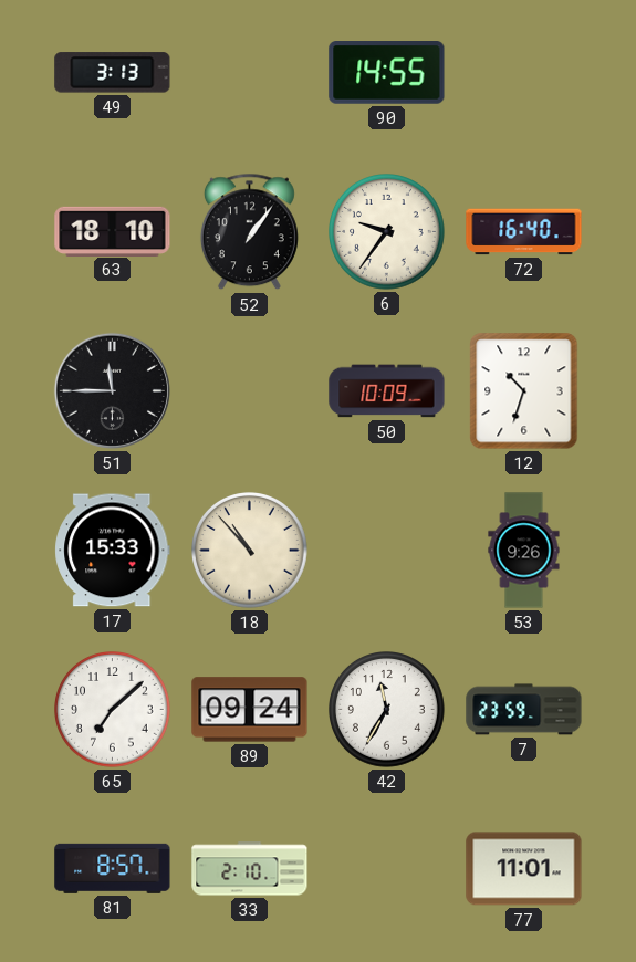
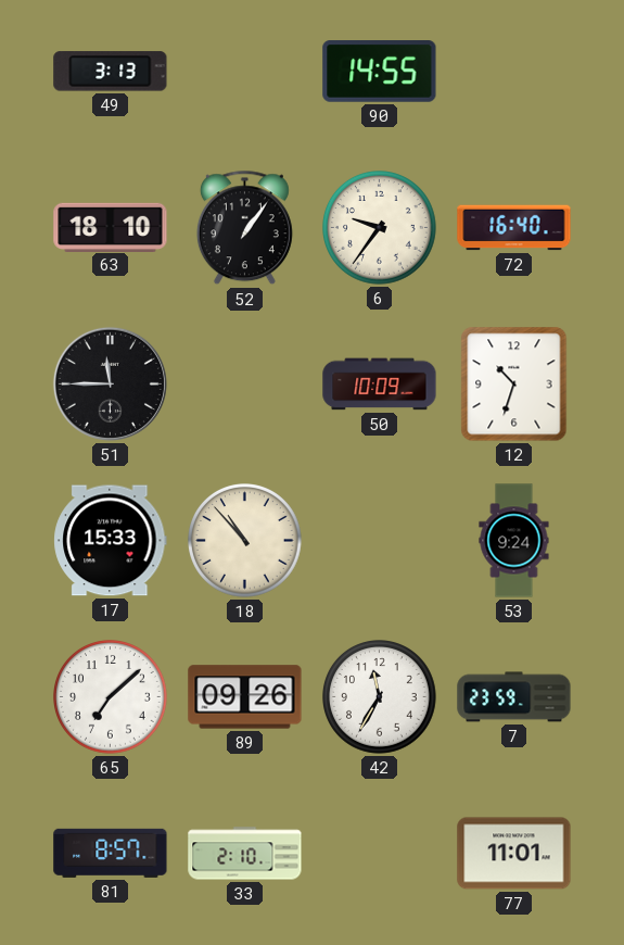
53: 9:26 -> 9:24 (514, 541)
89: 09:24 -> 09:26 (245, 697)
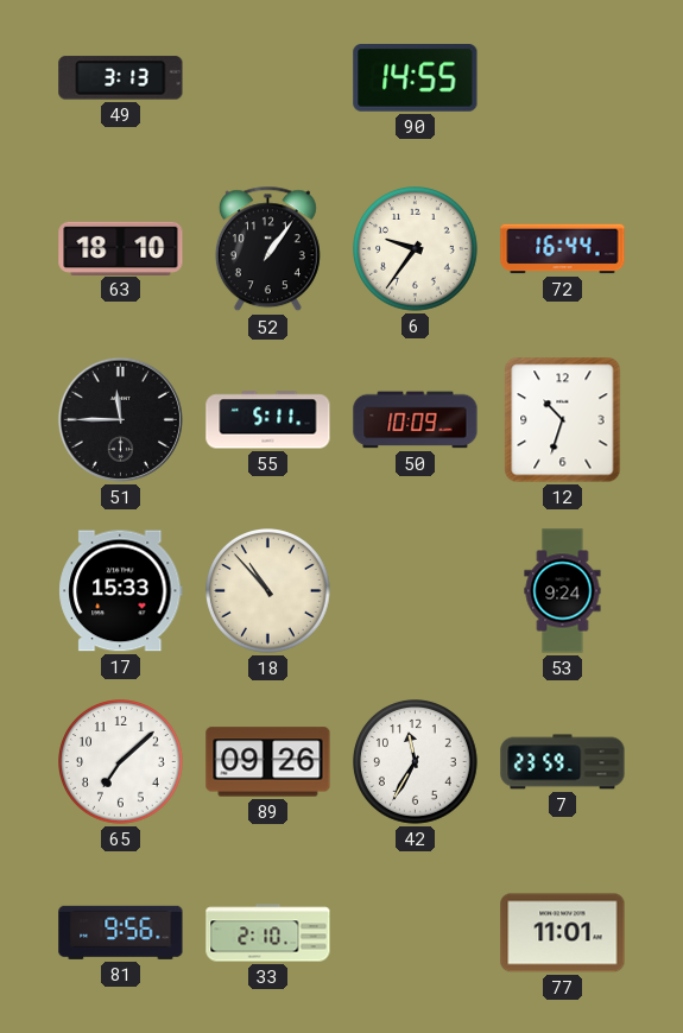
72: 16:40 -> 16:44 (563, 249)
55: none -> 5:11 (268, 420)
81: 8:57 -> 9:56 (121, 932)
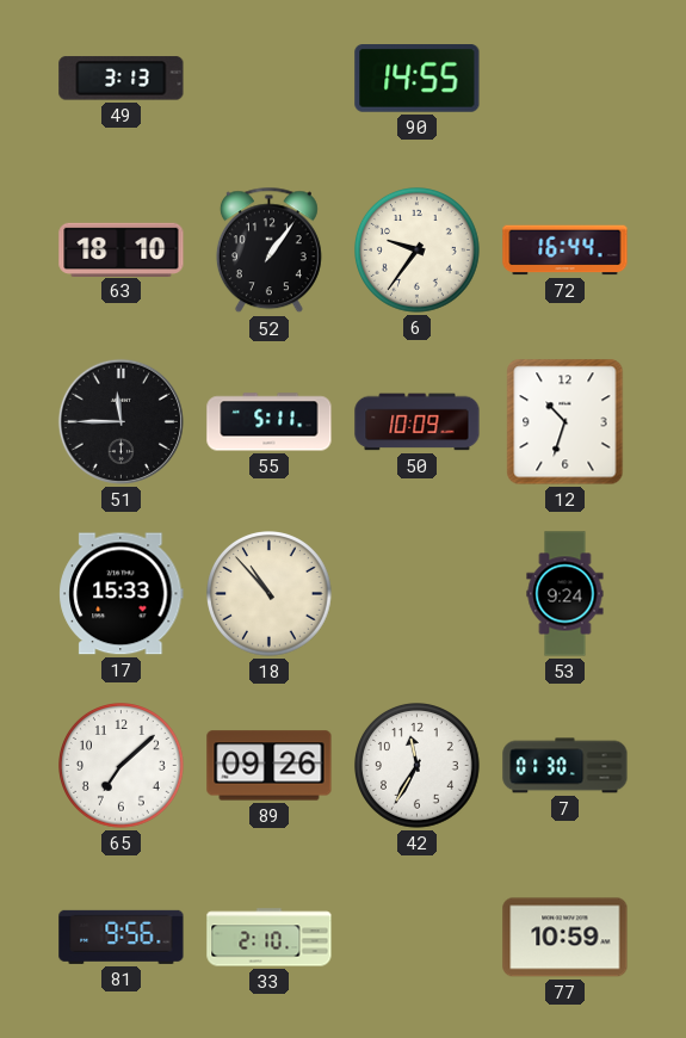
7: 23:59 -> 01:30 (566, 766)
77: 11:01 -> 10:59 (566, 938)
